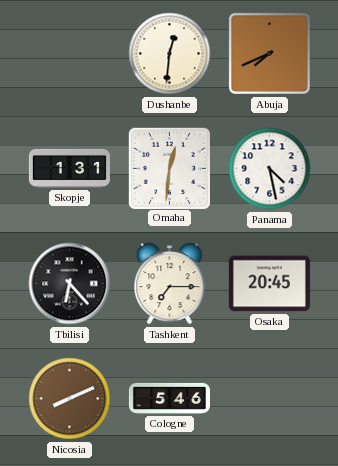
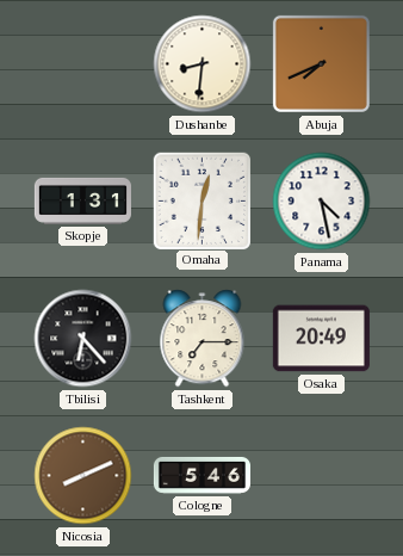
Dushanbe: 12:31 -> 8:31 (203, 64)
Osaka: 20:45 -> 20:49 (321, 339)
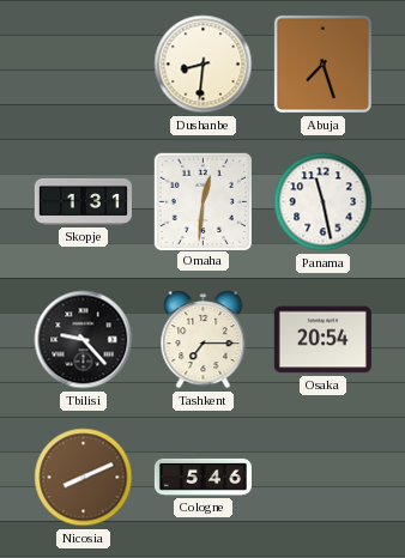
Abuja: 7:41 -> 7:27 (322, 63)
Panama: 4:28 -> 11:28 (324, 202)
Tbilisi: 6:23 -> 9:23 (84, 340)
Osaka: 20:49 -> 20:54 (322, 340)
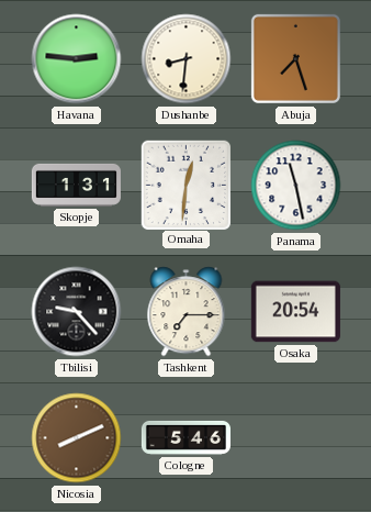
Havana: none -> 2:46 (77, 59)
